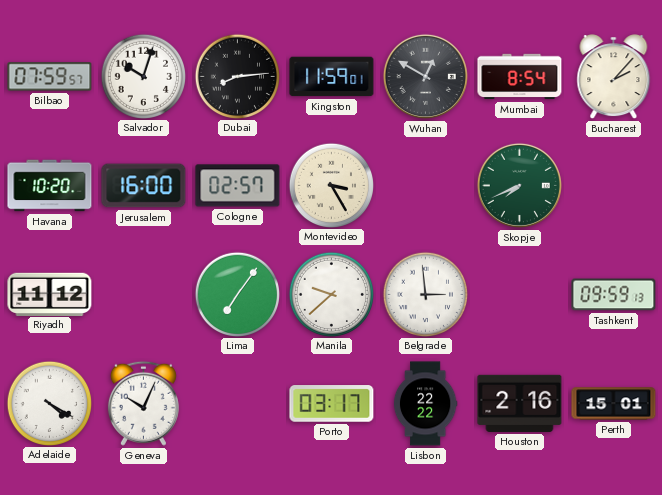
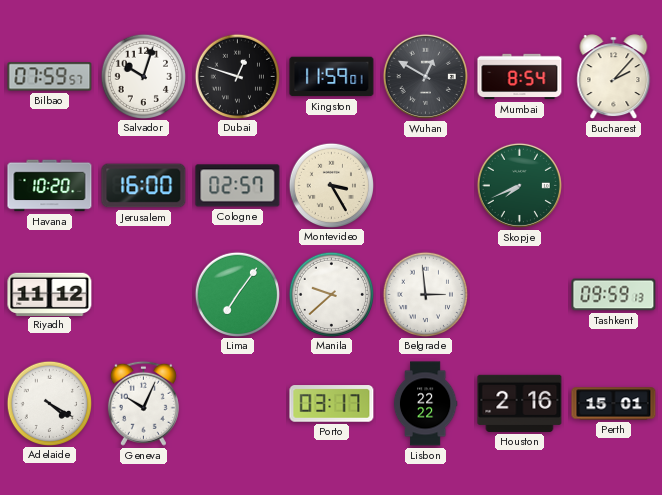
Dubai: 8:14 -> 12:48 (237, 76)
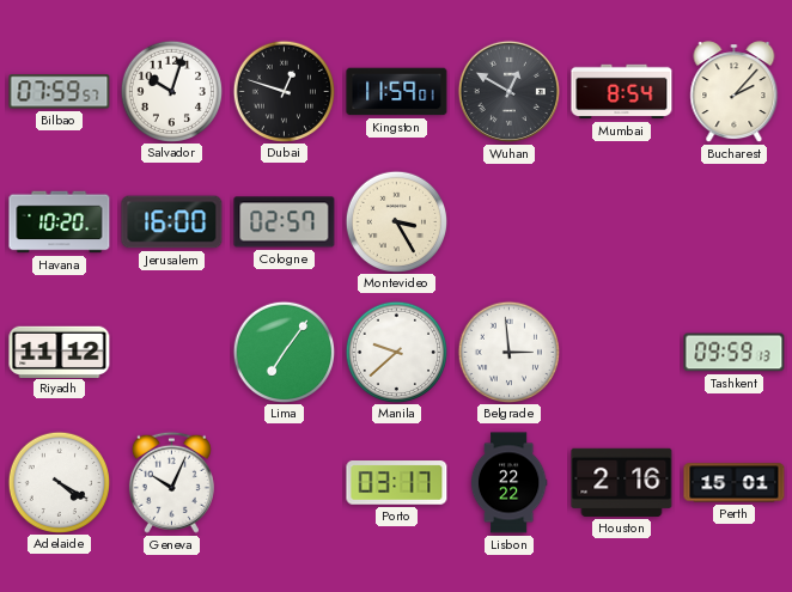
Skopje: 7:41 -> none (519, 185)
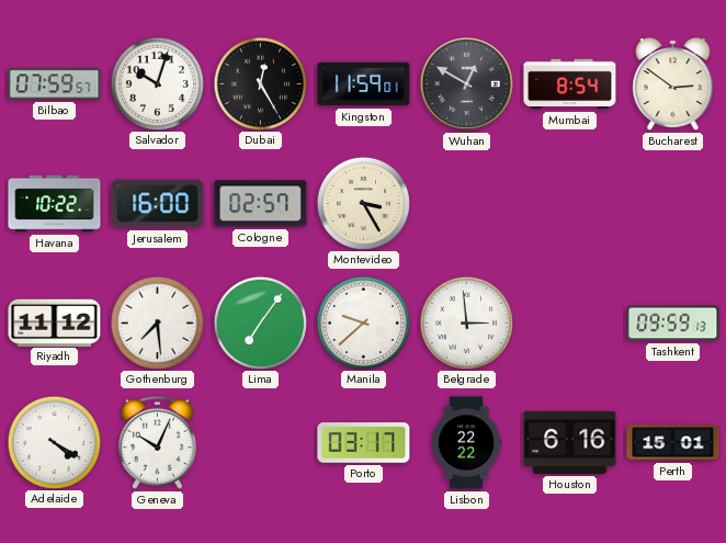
Dubai: 12:48 -> 12:25 (260, 83)
Bucharest: 2:07 -> 2:51 (673, 84)
Havana: 10:20 -> 10:22 (55, 204)
Gothenburg: none -> 7:29 (157, 323)
Houston: 2:16 -> 6:16 (570, 442)
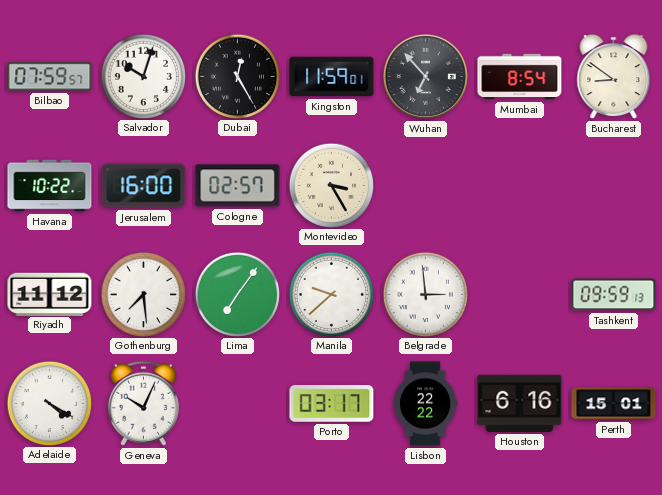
Wuhan: 12:50 -> 6:53 (425, 76)
Bucharest: 2:51 -> 8:51 (614, 77)
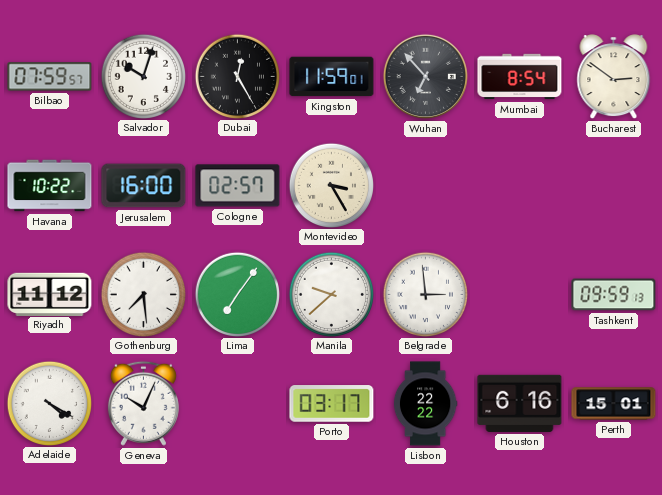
Bucharest: 8:51 -> 2:51 (614, 77)
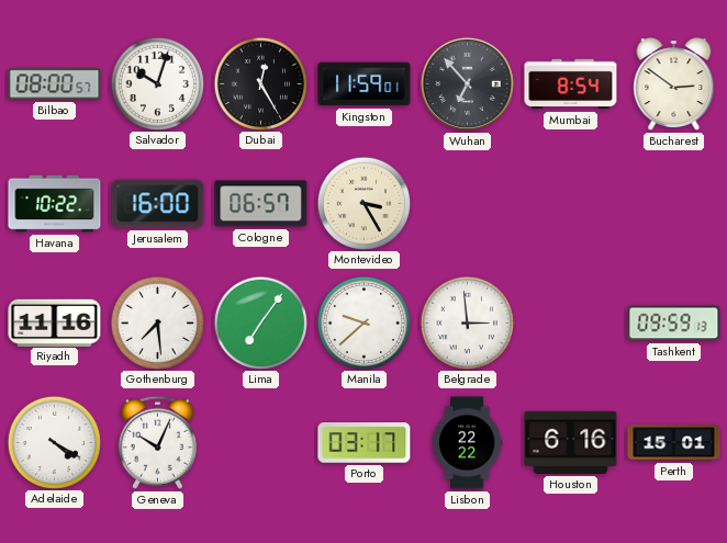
Bilbao: 07:59 -> 08:00 (55, 84)
Cologne: 02:57 -> 06:57 (261, 204)
Riyadh: 11:12 -> 11:16 (55, 323)
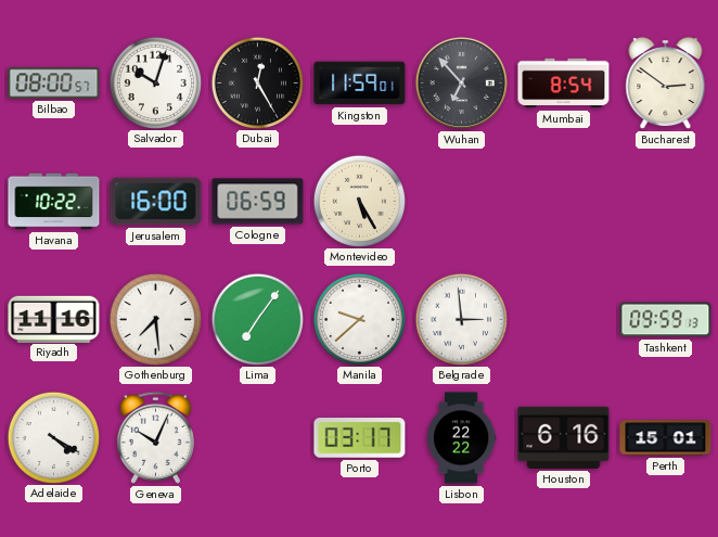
Cologne: 06:57 -> 06:59 (258, 202)
Montevideo: 3:25 -> 5:25 (359, 201)
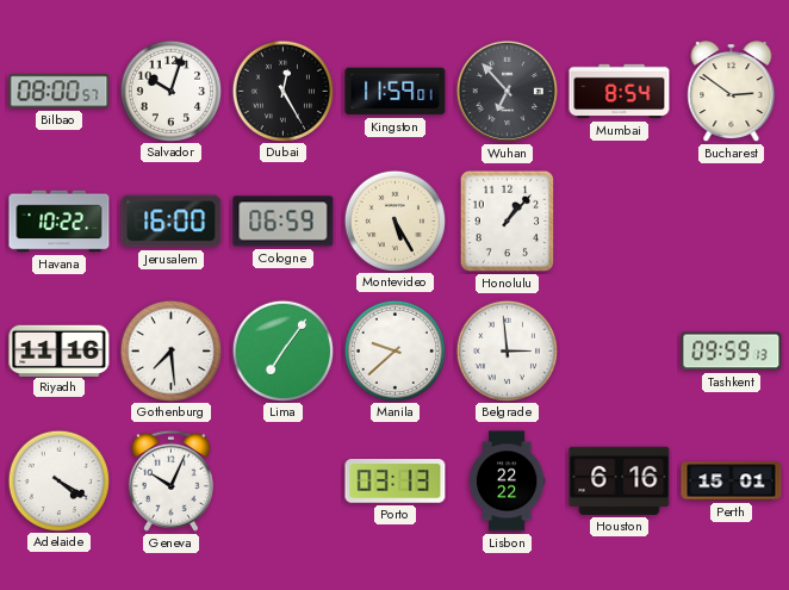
Honolulu: none -> 1:07 (508, 222)
Porto: 03:17 -> 03:13 (396, 482)
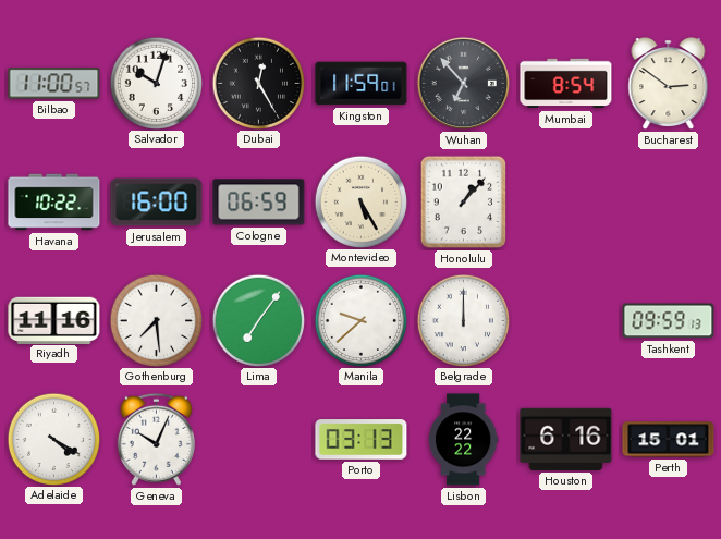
Bilbao: 08:00 -> 11:00 (54, 84)
Belgrade: 2:59 -> 12:00 (463, 320)
